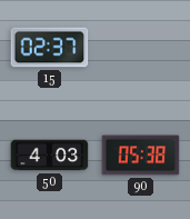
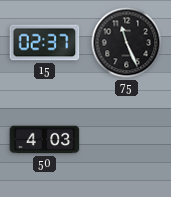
75: none -> 11:26 (127, 43)
90: 05:38 -> none (141, 156)
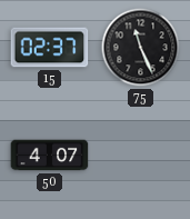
50: 4:03 -> 4:07 (50, 156)
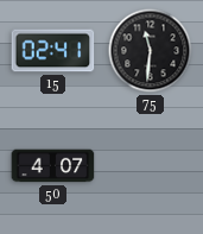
15: 02:37 -> 02:41 (53, 51)
75: 11:26 -> 11:31 (151, 51)
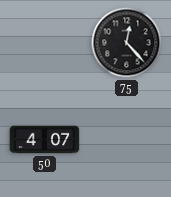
15: 02:41 -> none (53, 51)
75: 11:31 -> 12:23 (127, 43)
